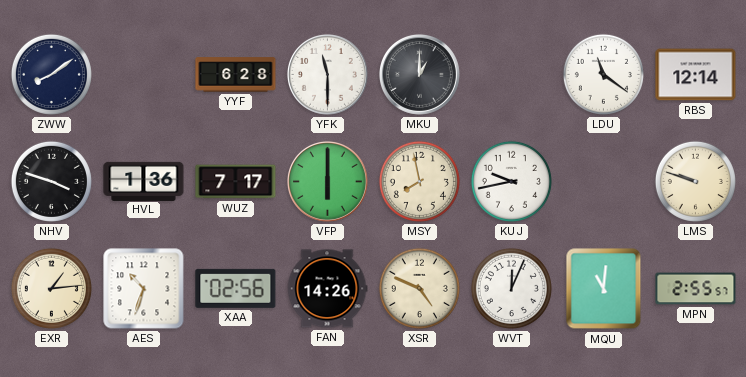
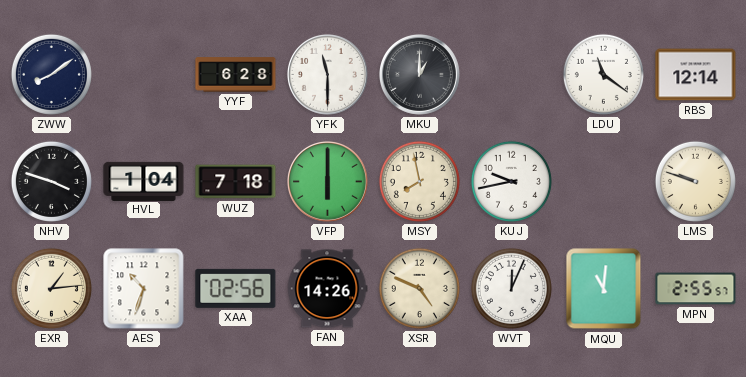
HVL: 1:36 -> 1:04 (144, 181)
WUZ: 7:17 -> 7:18 (236, 182)
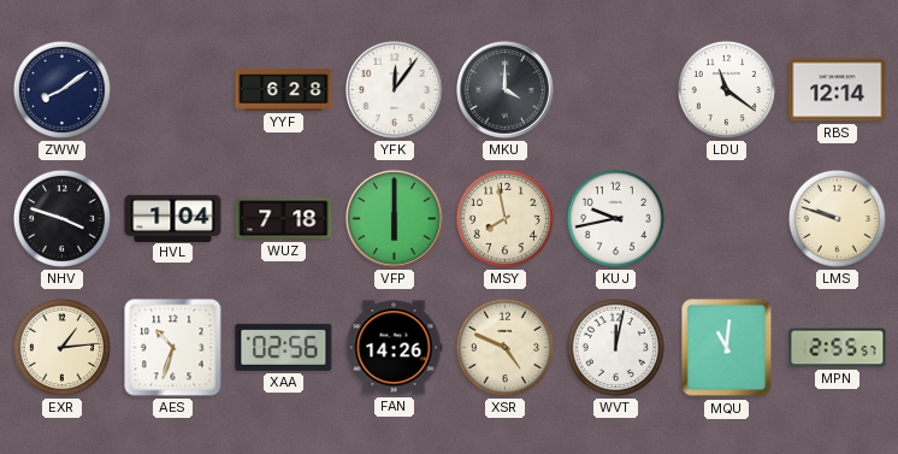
YFK: 11:30 -> 12:06 (394, 89)
MKU: 1:00 -> 4:00 (504, 89)
WVT: 12:04 -> 12:02 (615, 347)
